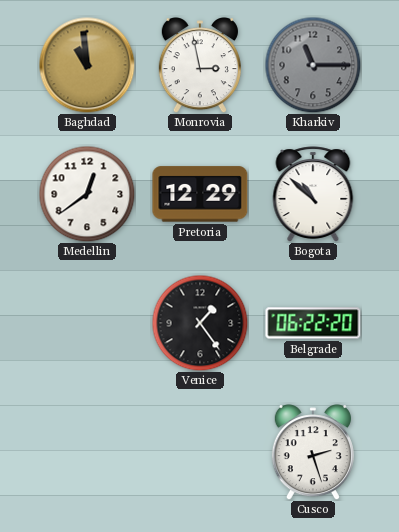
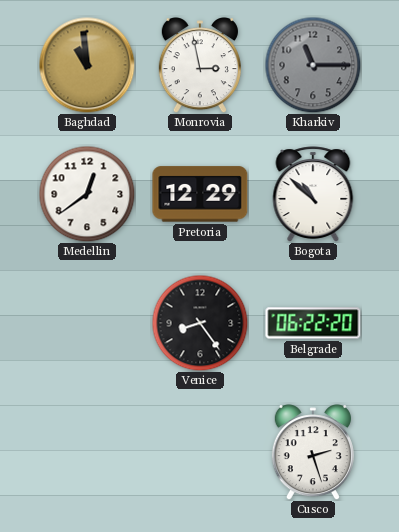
Venice: 1:24 -> 8:24 (200, 323)
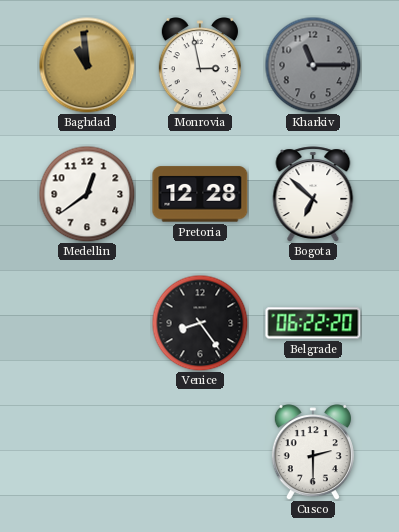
Pretoria: 12:29 -> 12:28 (200, 194)
Bogota: 10:52 -> 6:52 (313, 194)
Cusco: 2:27 -> 2:30 (313, 452)
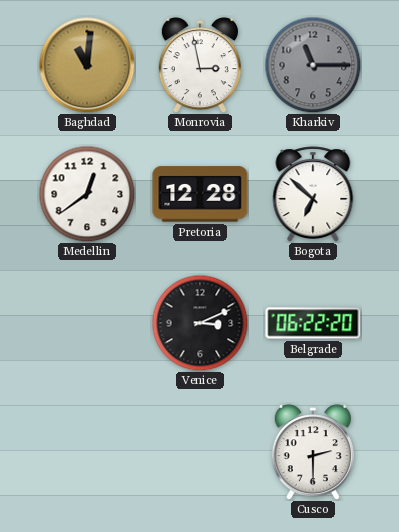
Baghdad: 10:59 -> 11:01 (87, 65)
Venice: 8:24 -> 3:11 (200, 323)
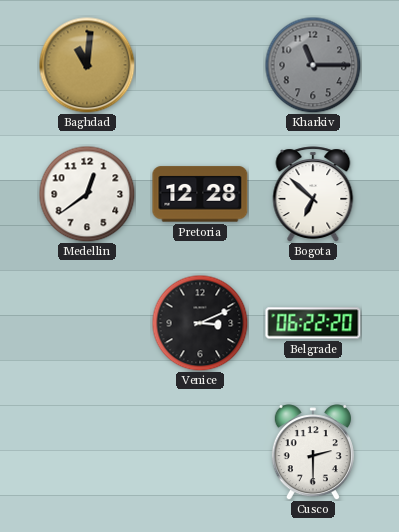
Monrovia: 2:58 -> none (200, 65)
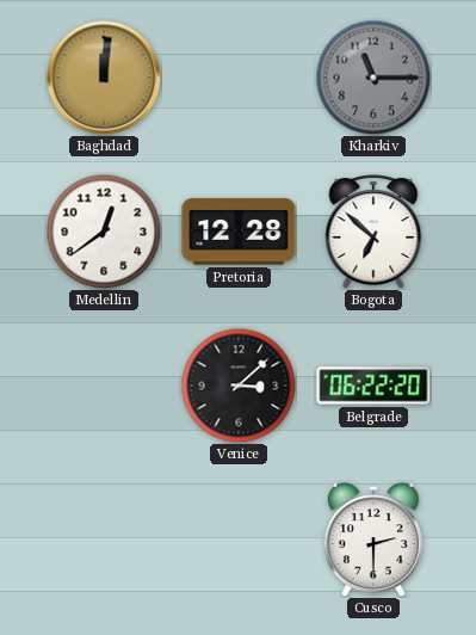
Baghdad: 11:01 -> 12:01 (104, 78)
Venice: 3:11 -> 3:08 (239, 386)
